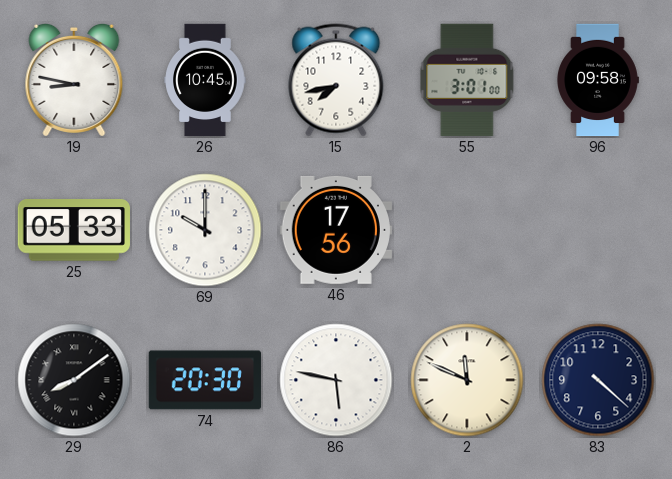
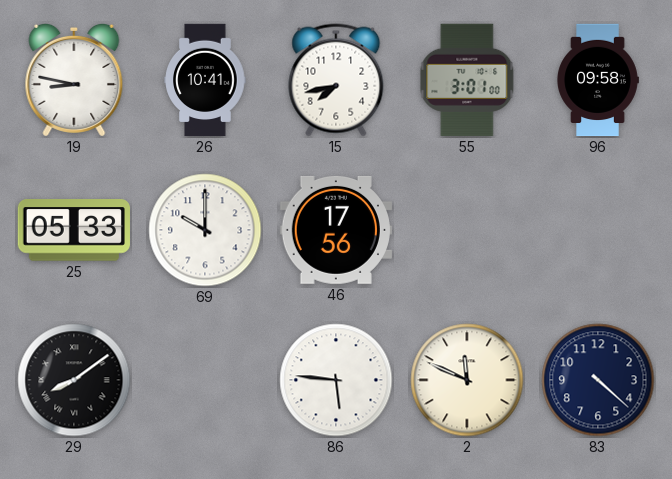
26: 10:45 -> 10:41 (205, 80)
74: 20:30 -> none (205, 380)
86: 5:47 -> 5:46 (336, 380)
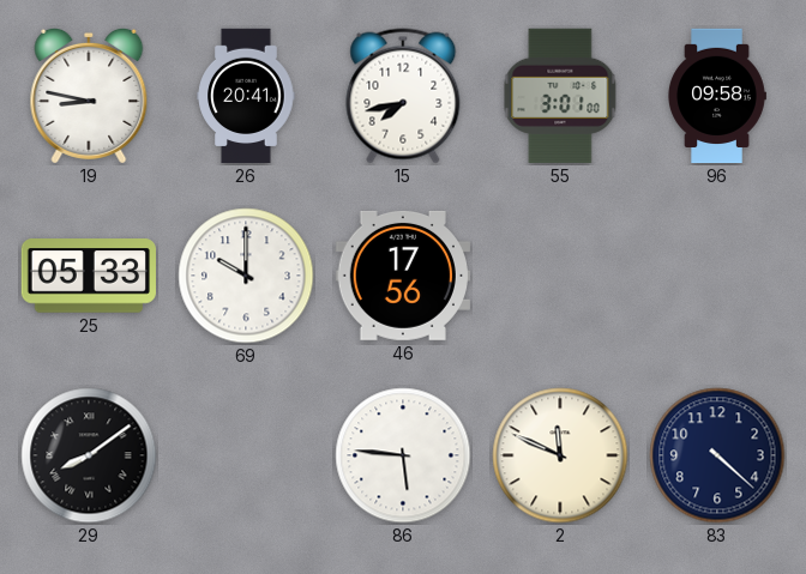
26: 10:41 -> 20:41 (246, 96)
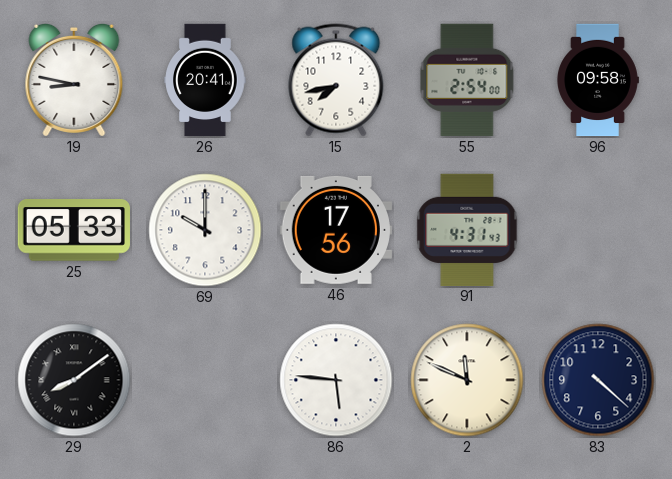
55: 3:01 -> 2:54 (467, 80)
91: none -> 4:31 (467, 229)
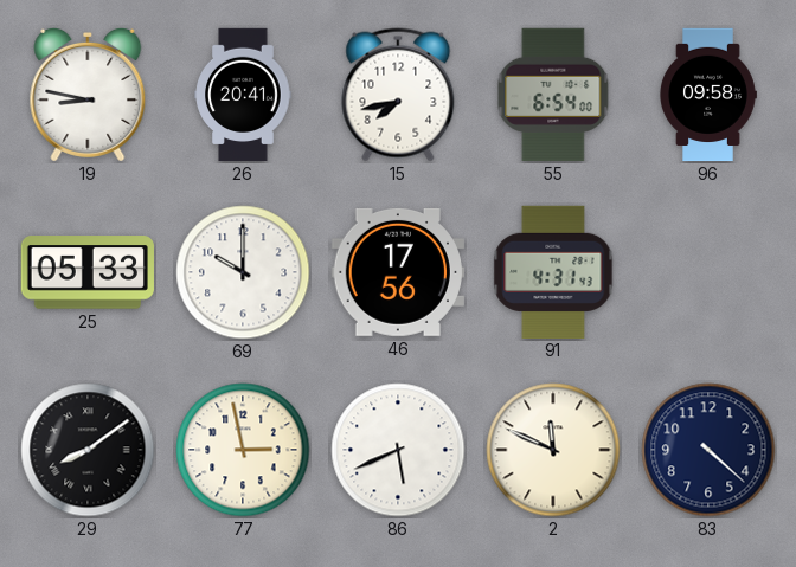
55: 2:54 -> 6:54 (553, 95)
77: none -> 2:58 (243, 450)
86: 5:46 -> 5:41 (398, 450)
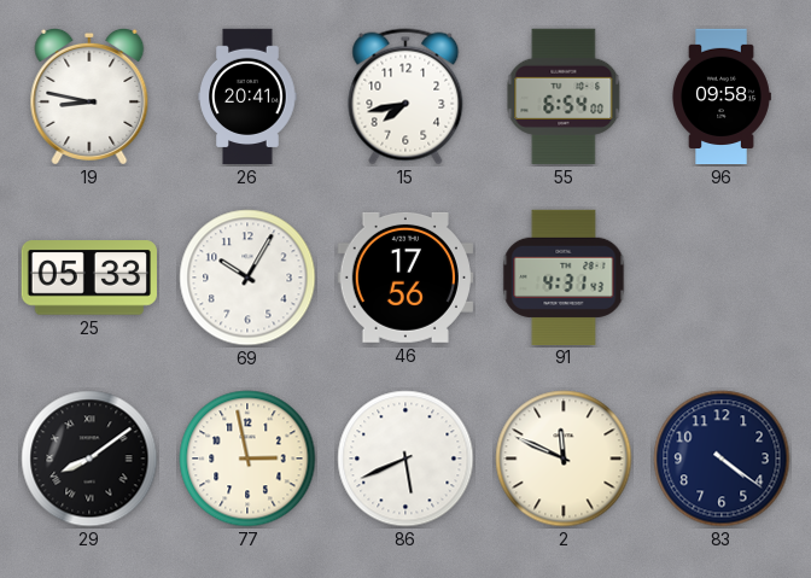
69: 10:00 -> 10:05 (247, 278)
83: 4:22 -> 4:21 (722, 459)
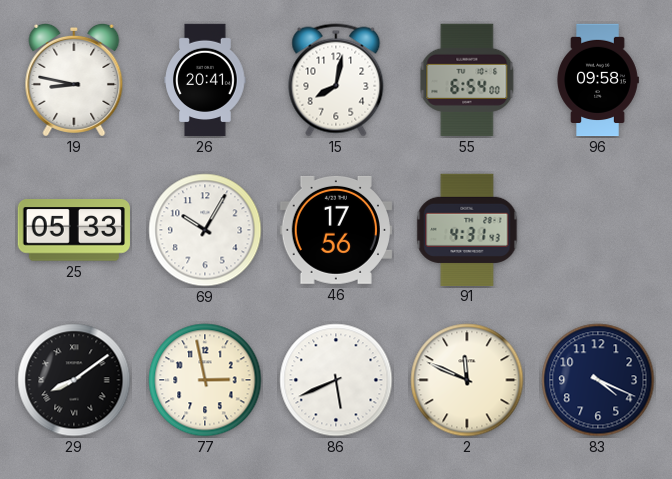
15: 7:43 -> 8:02 (336, 80)
83: 4:21 -> 4:19 (598, 380)
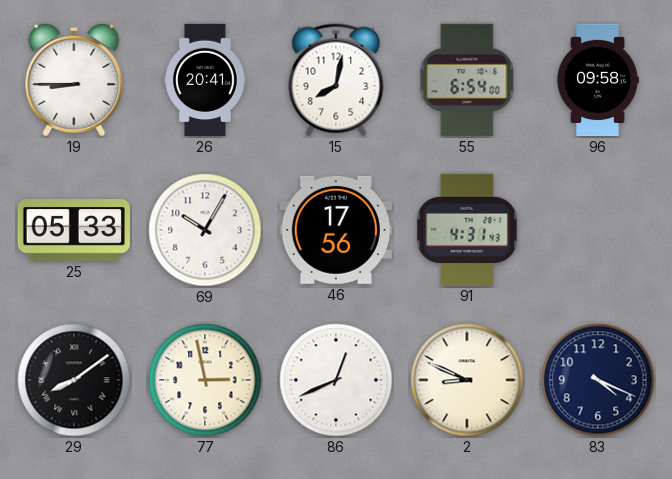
19: 8:47 -> 8:45 (74, 80)
86: 5:41 -> 12:41 (336, 380)
2: 11:49 -> 8:49 (467, 380)
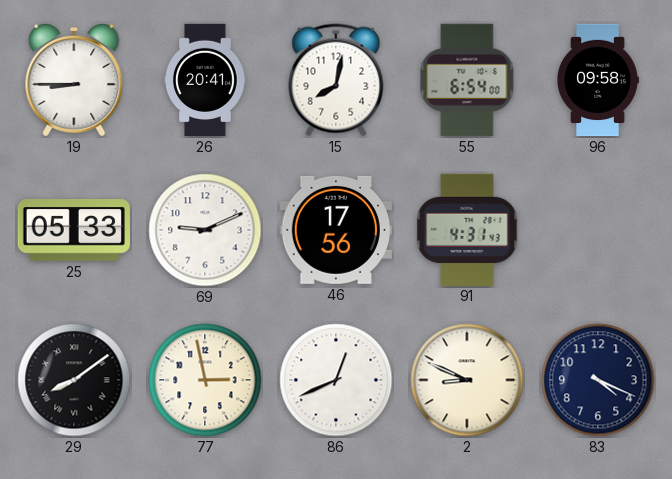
69: 10:05 -> 9:11 (205, 230)
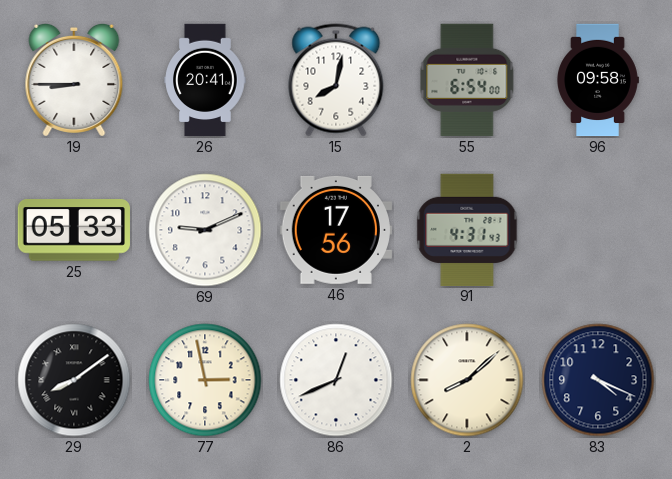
2: 8:49 -> 8:08 (467, 380)
